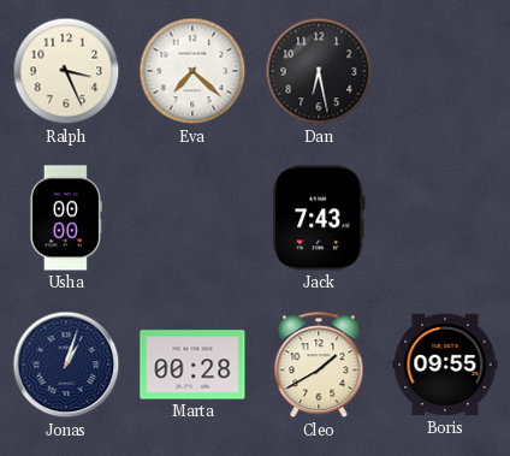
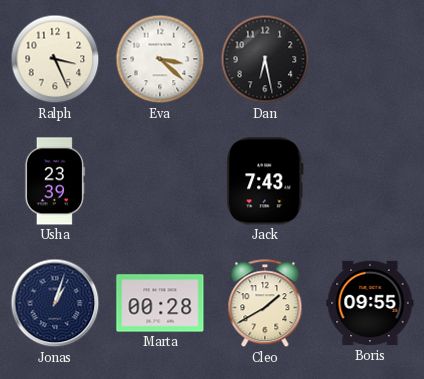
Eva: 7:22 -> 3:22 (160, 59)
Usha: 00:00 -> 23:39 (55, 181)
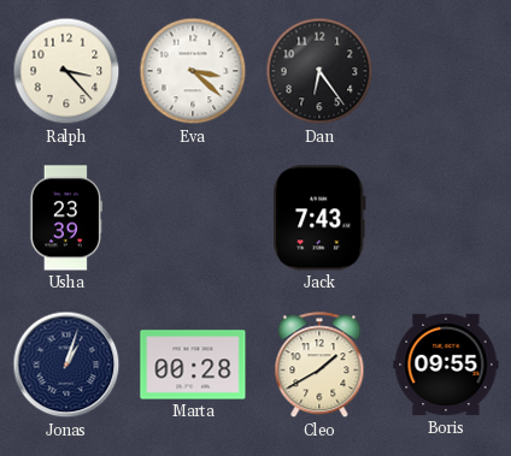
Ralph: 3:26 -> 3:23 (66, 71)
Dan: 6:28 -> 6:24 (319, 71)
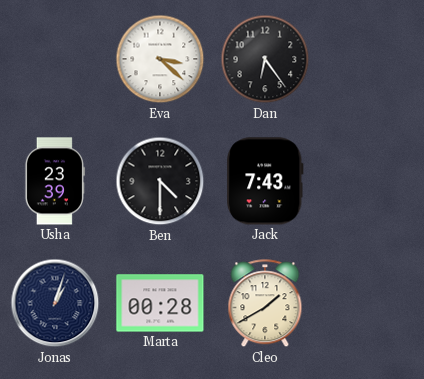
Ralph: 3:23 -> none (66, 71)
Ben: none -> 4:30 (160, 181)
Boris: 09:55 -> none (446, 365)
